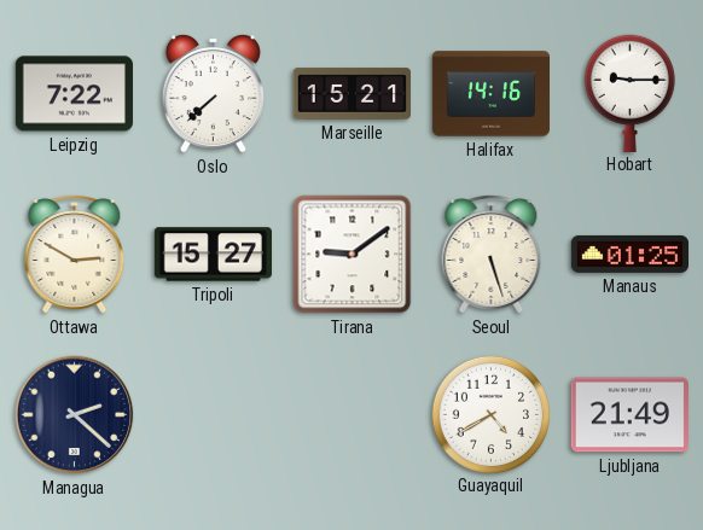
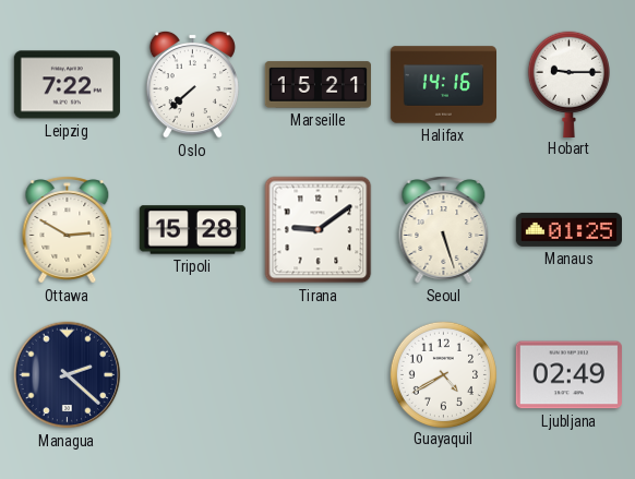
Tripoli: 15:27 -> 15:28 (192, 230)
Ljubljana: 21:49 -> 02:49 (568, 375)
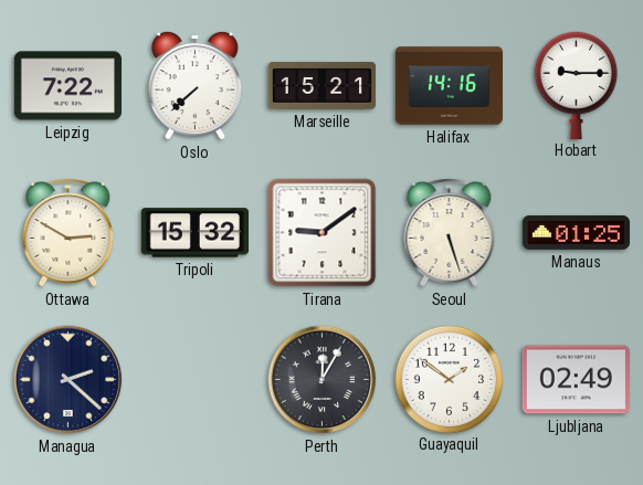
Tripoli: 15:28 -> 15:32 (194, 233)
Perth: none -> 12:05 (323, 380)
Guayaquil: 4:40 -> 1:51 (449, 379)
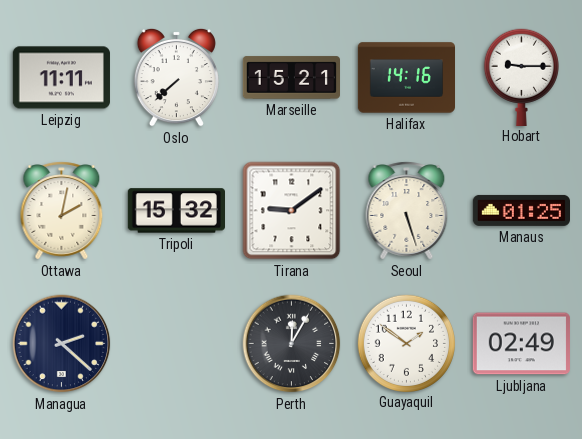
Leipzig: 7:22 -> 11:11 (61, 78)
Ottawa: 2:50 -> 2:02 (62, 211)
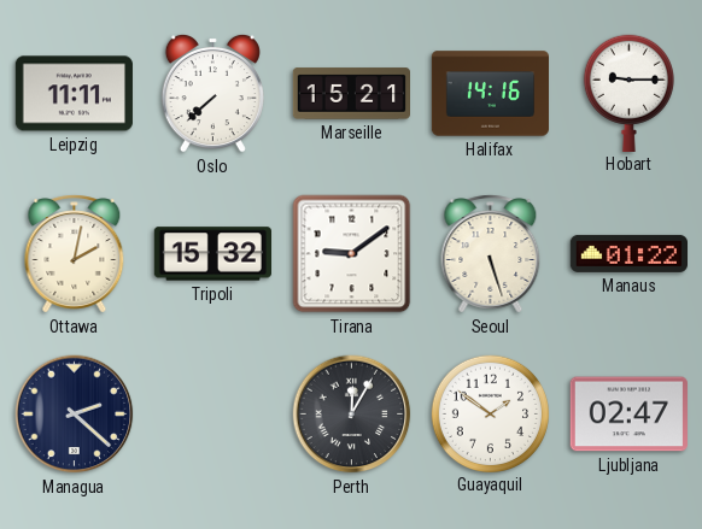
Manaus: 01:25 -> 01:22 (628, 253)
Ljubljana: 02:49 -> 02:47 (628, 415)
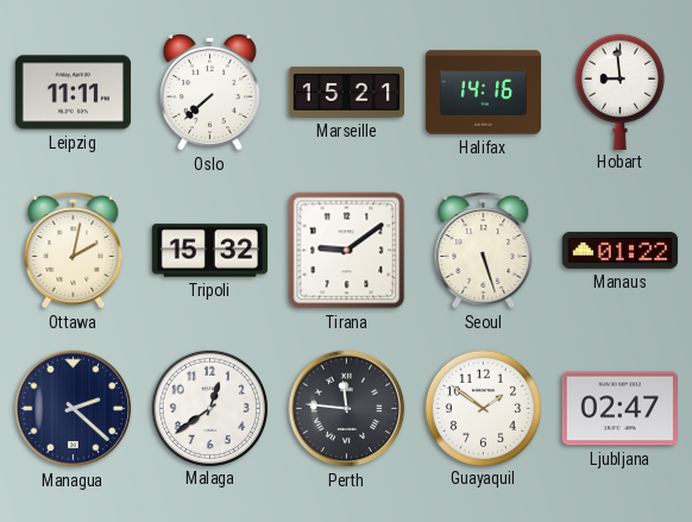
Hobart: 9:15 -> 8:59 (619, 92)
Malaga: none -> 12:39 (209, 408)
Perth: 12:05 -> 11:46 (347, 409)
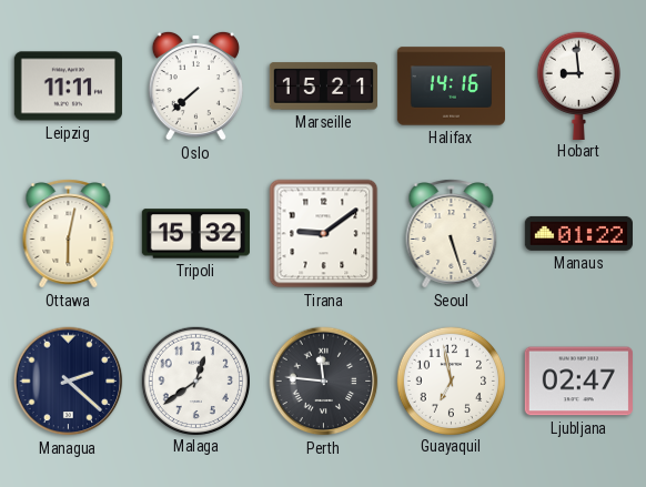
Ottawa: 2:02 -> 6:02 (69, 234)
Guayaquil: 1:51 -> 6:58 (451, 381)
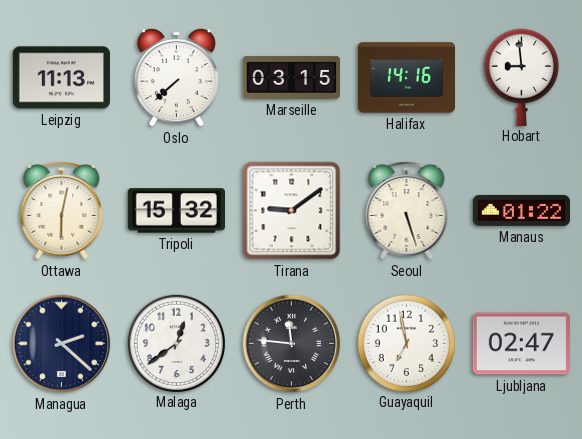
Leipzig: 11:11 -> 11:13 (61, 78)
Marseille: 15:21 -> 03:15 (291, 78)
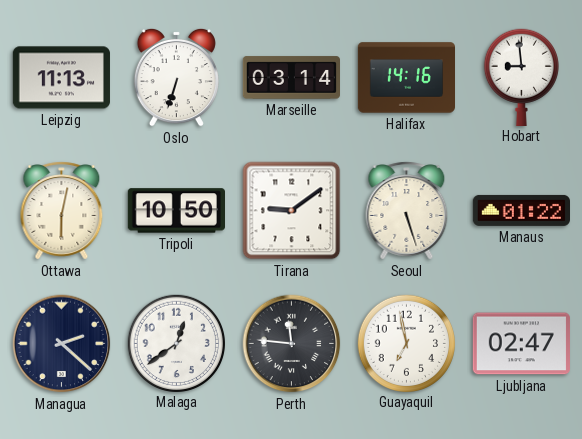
Oslo: 7:38 -> 6:33 (176, 77)
Marseille: 03:15 -> 03:14 (291, 78)
Tripoli: 15:32 -> 10:50 (176, 211)
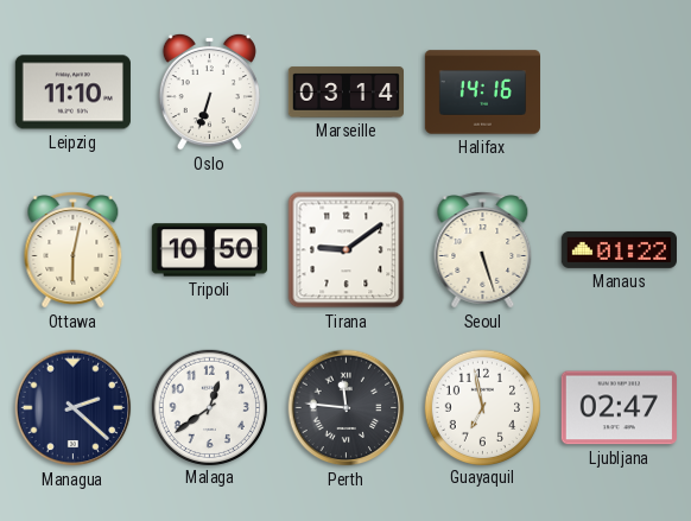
Leipzig: 11:13 -> 11:10 (72, 93)
Hobart: 8:59 -> none (521, 77)
